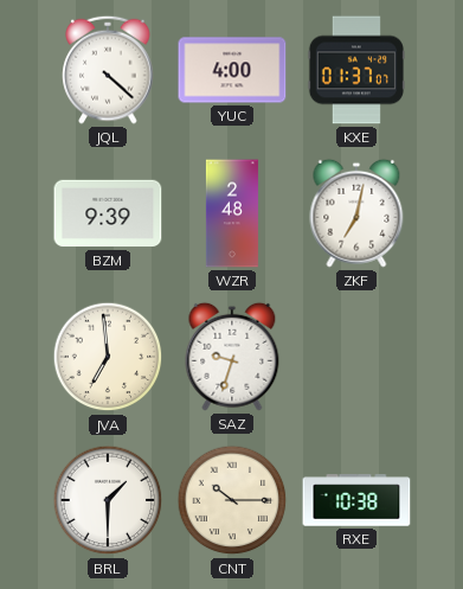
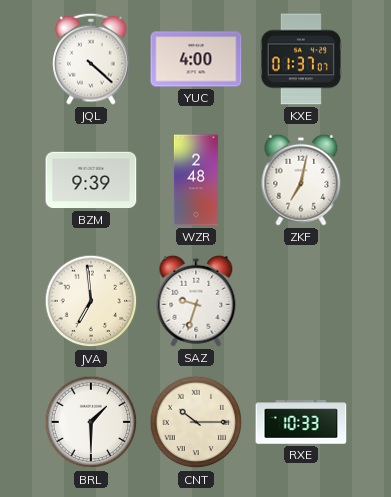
RXE: 10:38 -> 10:33 (301, 422)
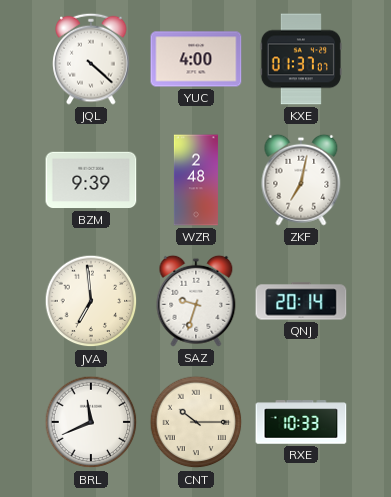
QNJ: none -> 20:14 (301, 301)
BRL: 1:30 -> 11:41 (91, 422)
